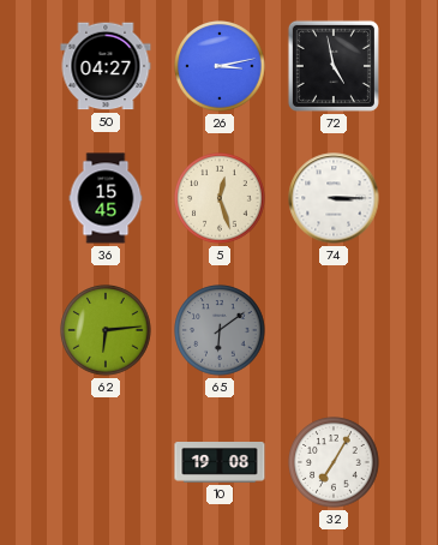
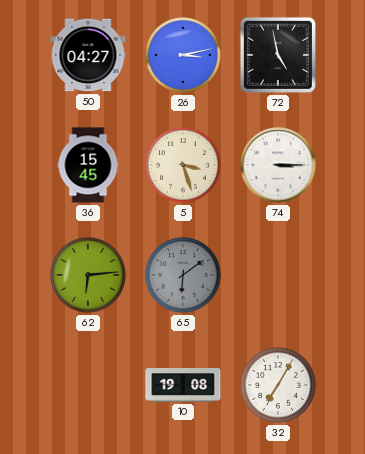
5: 12:27 -> 3:27 (183, 165)
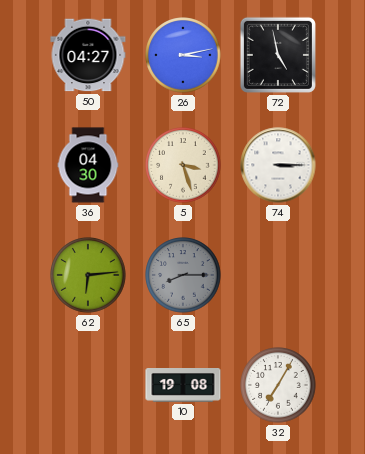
36: 15:45 -> 04:30 (88, 165)
65: 6:09 -> 8:15 (183, 275)
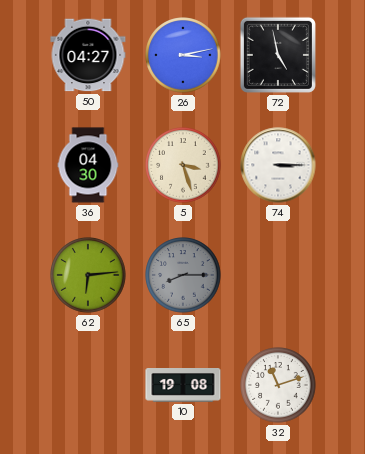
32: 7:05 -> 11:12 (278, 385)
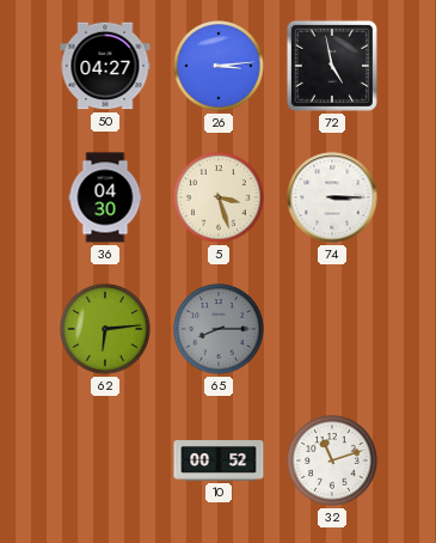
26: 3:13 -> 3:14 (219, 66)
10: 19:08 -> 00:52 (219, 462)
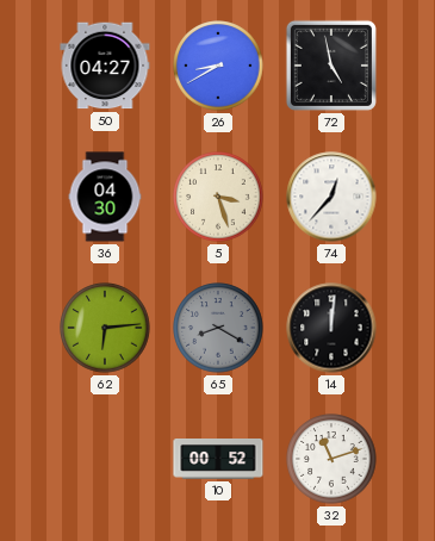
26: 3:14 -> 8:40 (218, 66)
74: 3:15 -> 12:37 (331, 197)
65: 8:15 -> 8:20 (218, 328)
14: none -> 12:01 (331, 328)
